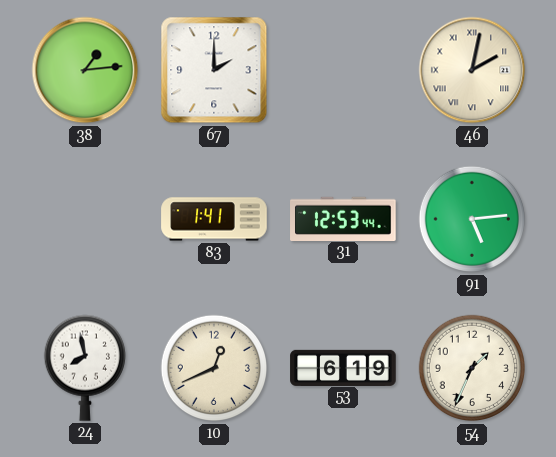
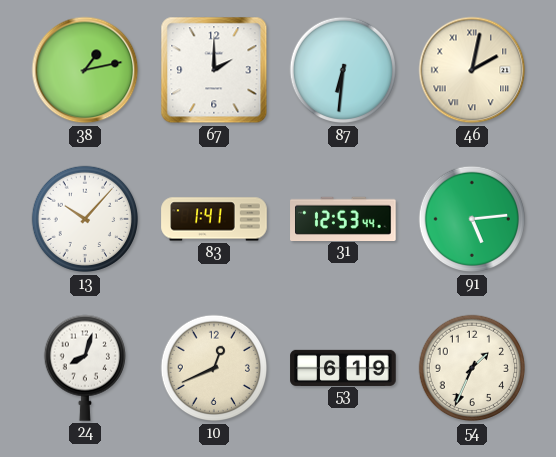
38: 1:14 -> 1:13 (85, 70)
87: none -> 6:31 (343, 70)
13: none -> 10:07 (85, 219)
24: 7:58 -> 8:03 (84, 368)
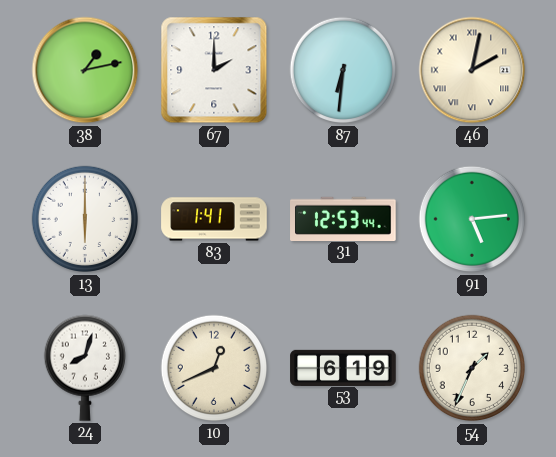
13: 10:07 -> 6:00 (85, 219)
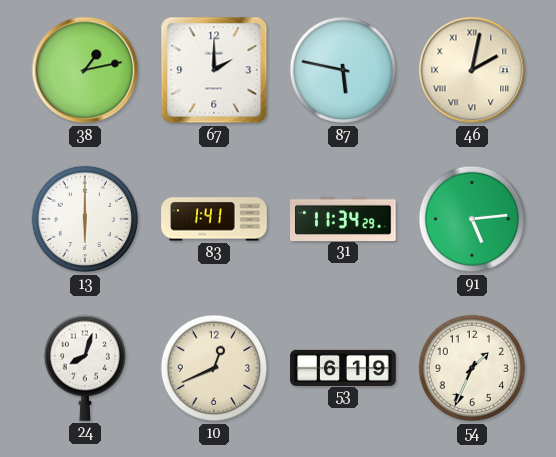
87: 6:31 -> 5:47 (343, 70)
31: 12:53 -> 11:34 (343, 218)
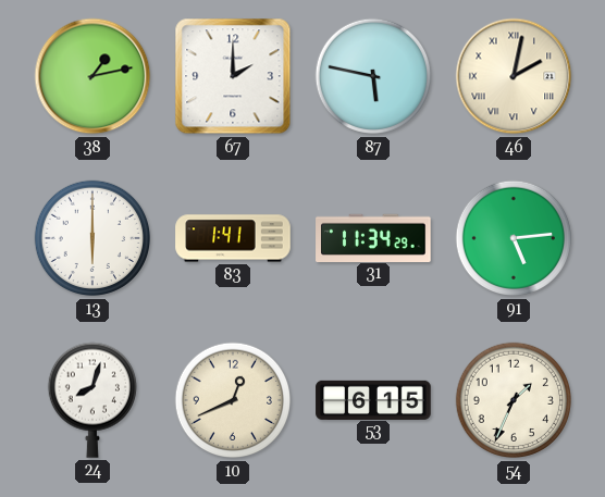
53: 6:19 -> 6:15 (373, 399)
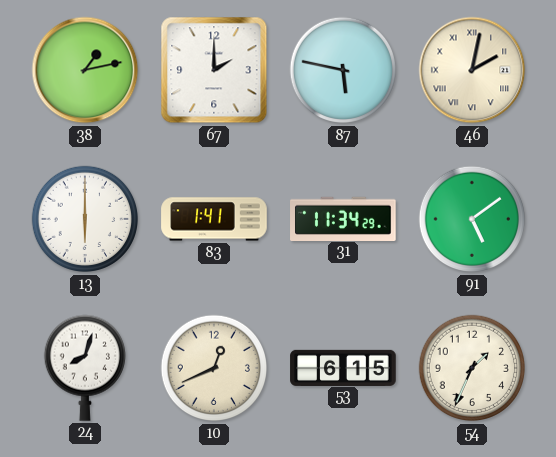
91: 5:14 -> 5:09 (472, 219)
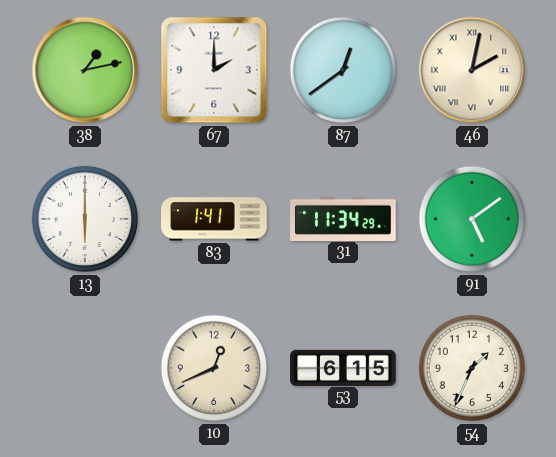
87: 5:47 -> 12:39 (343, 70)
24: 8:03 -> none (84, 368)
